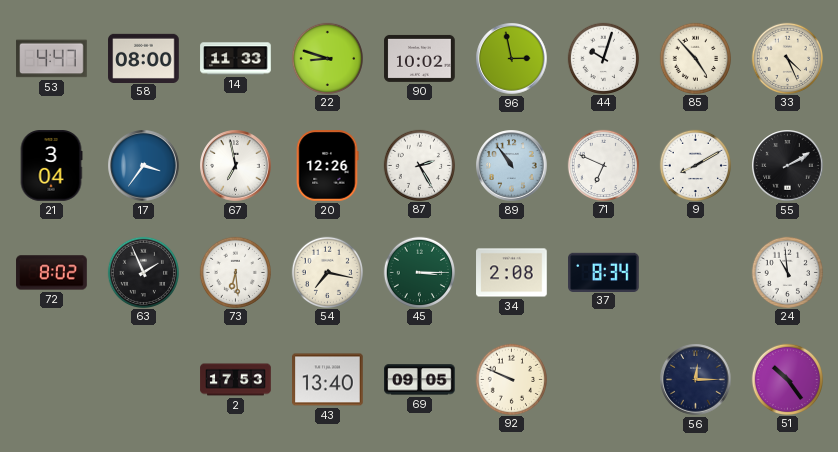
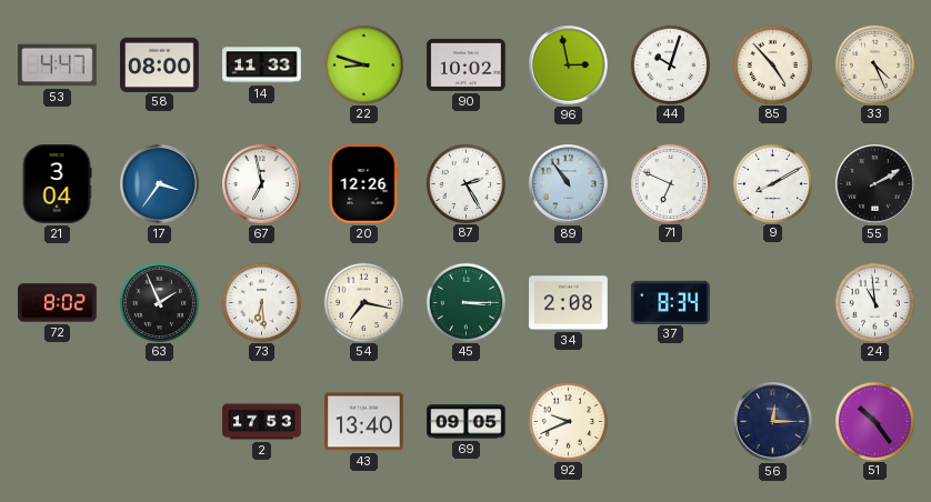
92: 9:49 -> 9:41 (568, 421)
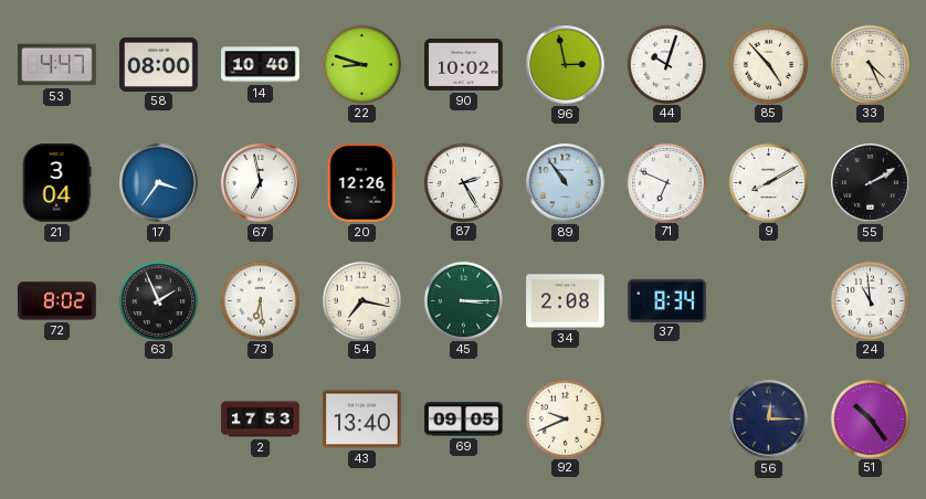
14: 11:33 -> 10:40 (261, 65)
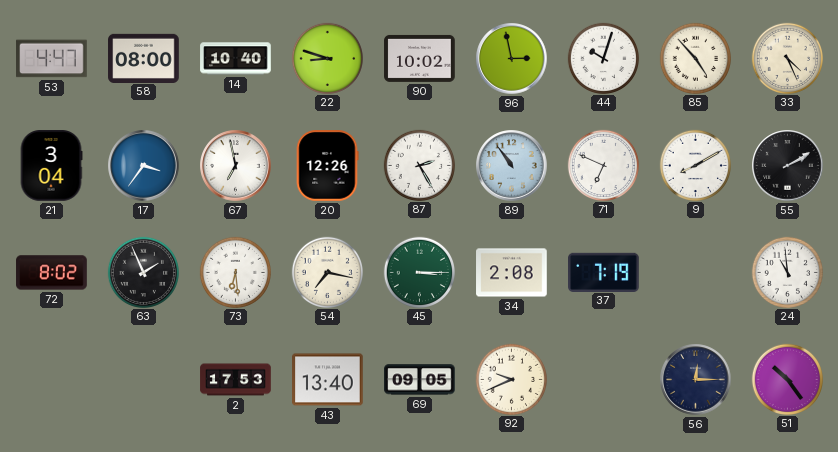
37: 8:34 -> 7:19 (604, 272)
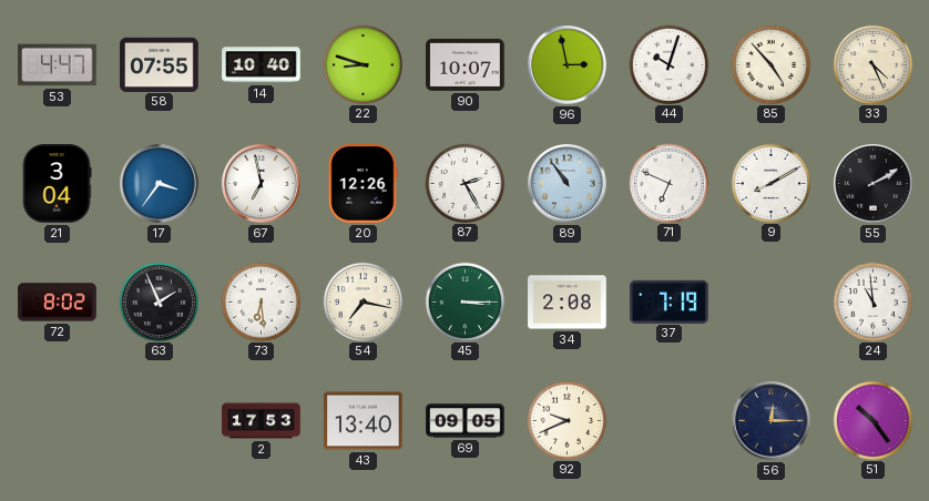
58: 08:00 -> 07:55 (160, 64)
90: 10:02 -> 10:07 (466, 64)
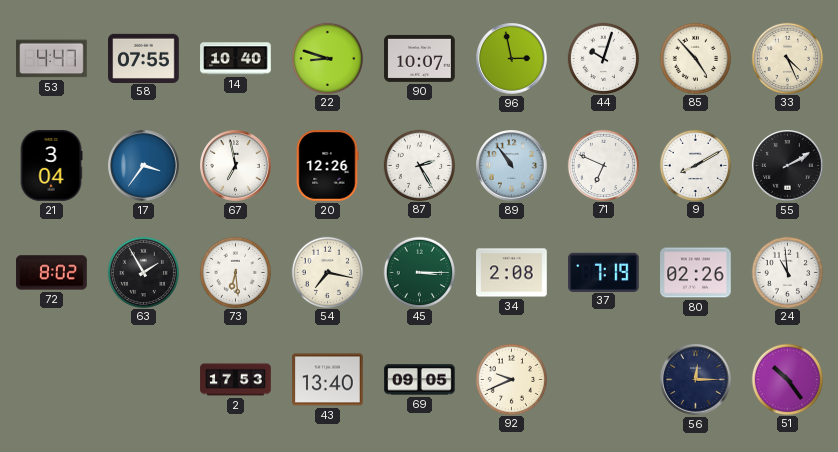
63: 1:56 -> 1:55 (143, 272)
80: none -> 02:26 (696, 273)
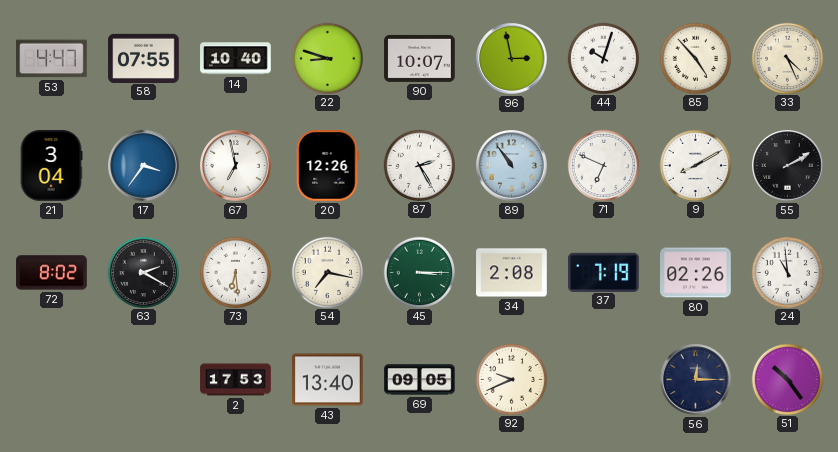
63: 1:55 -> 2:20 (143, 272)
